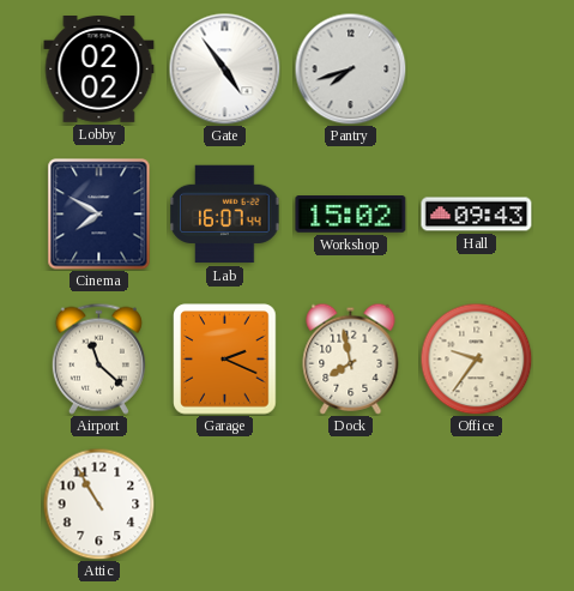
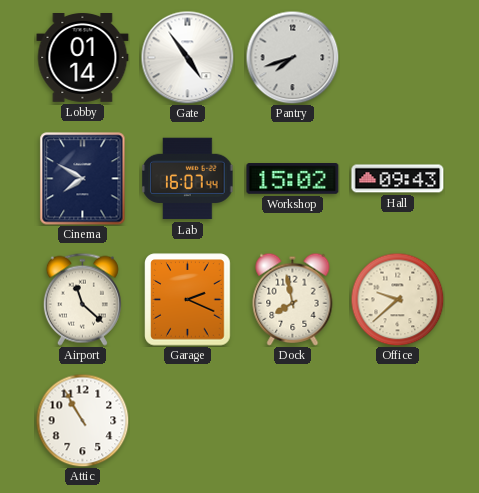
Lobby: 02:02 -> 01:14 (83, 58)
Office: 9:36 -> 9:38 (397, 299)
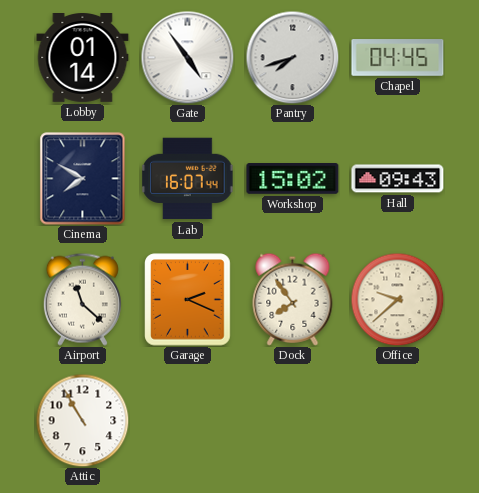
Chapel: none -> 04:45 (398, 58)
Dock: 7:58 -> 7:54 (293, 299)
